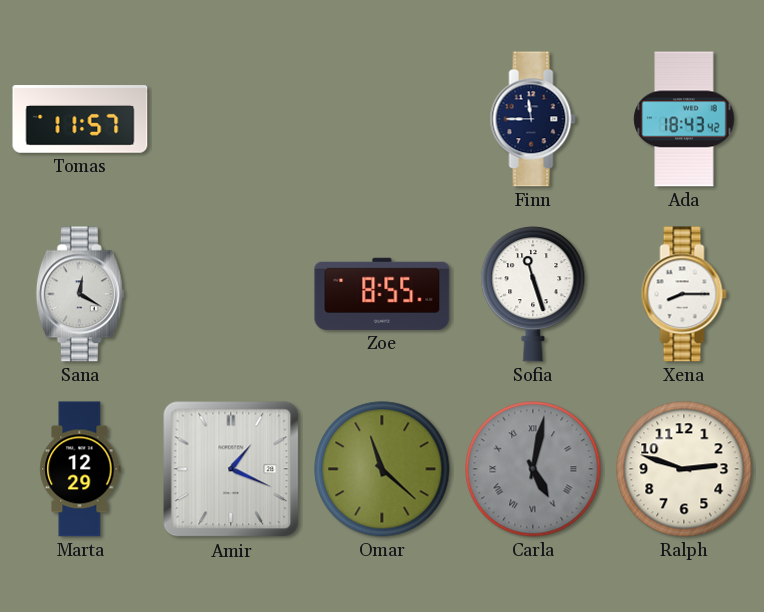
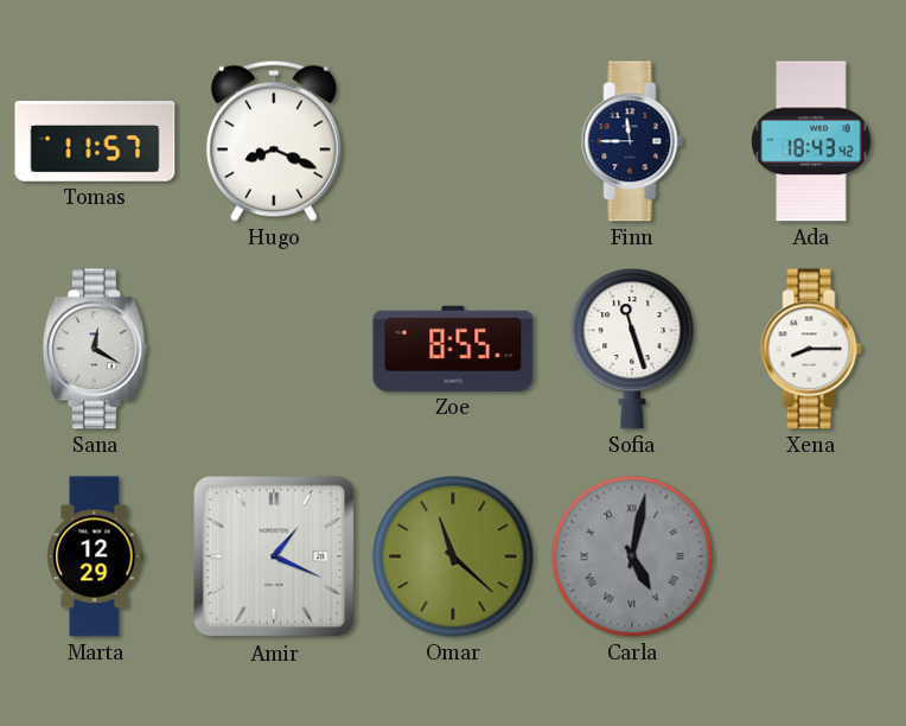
Hugo: none -> 8:19 (274, 141)
Ralph: 2:48 -> none (684, 469)
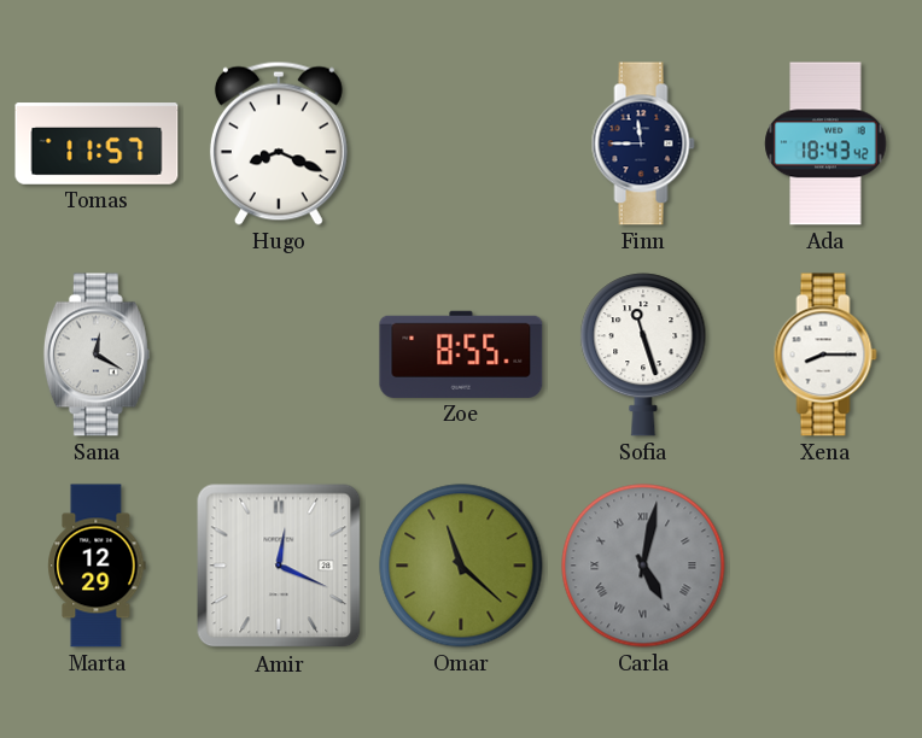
Amir: 1:19 -> 12:19 (279, 566)
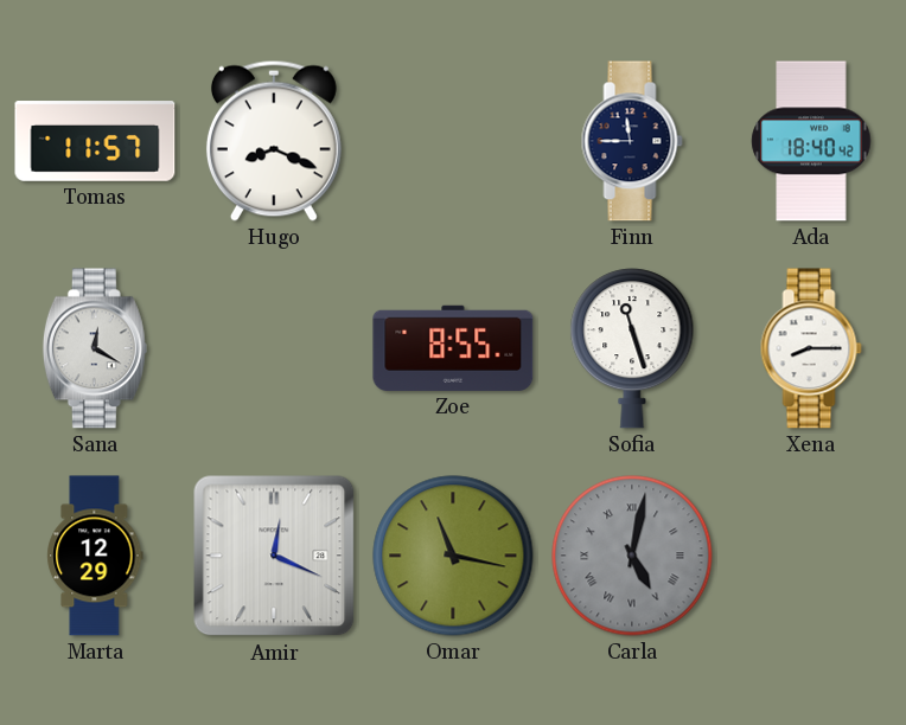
Ada: 18:43 -> 18:40 (811, 141)
Omar: 11:22 -> 11:17 (453, 556)
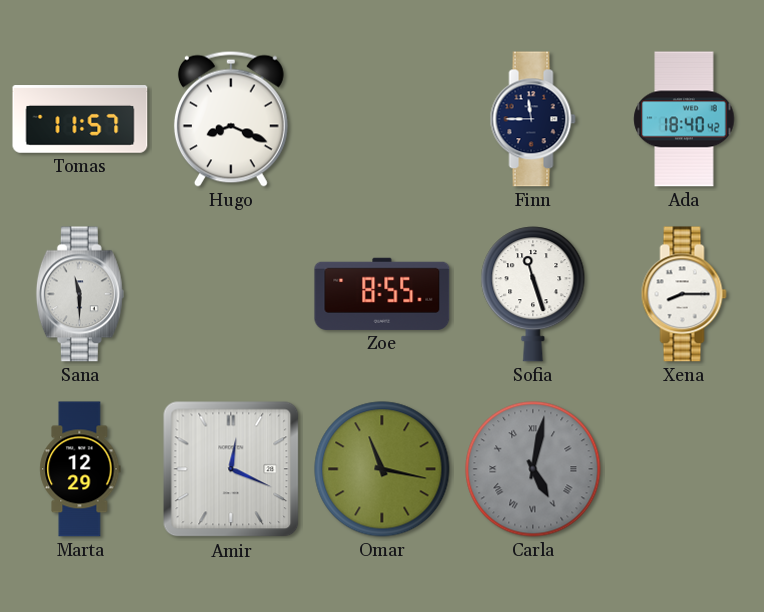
Sana: 12:20 -> 11:30 (80, 294)
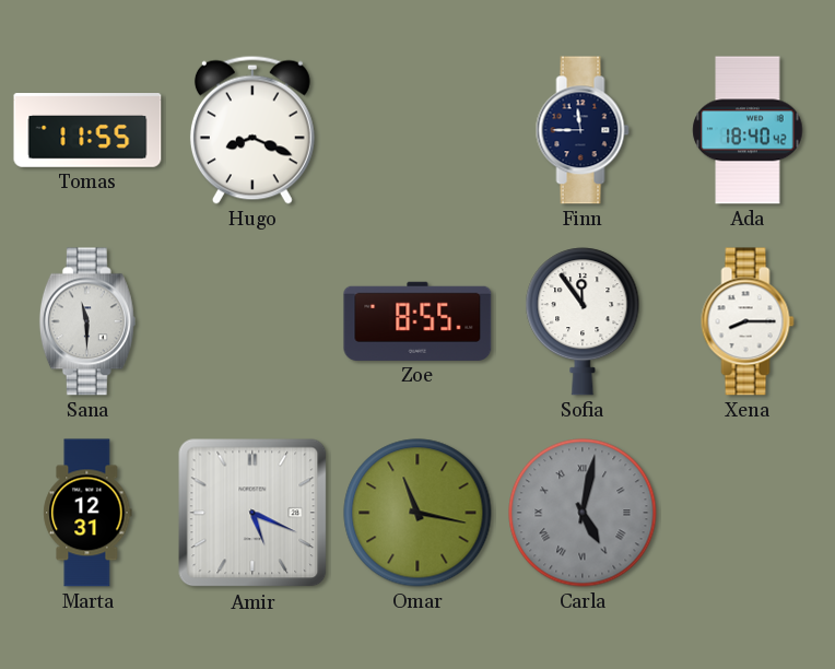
Tomas: 11:57 -> 11:55 (87, 130)
Sofia: 11:27 -> 11:54 (583, 321)
Marta: 12:29 -> 12:31 (87, 513)
Amir: 12:19 -> 5:19 (252, 513)
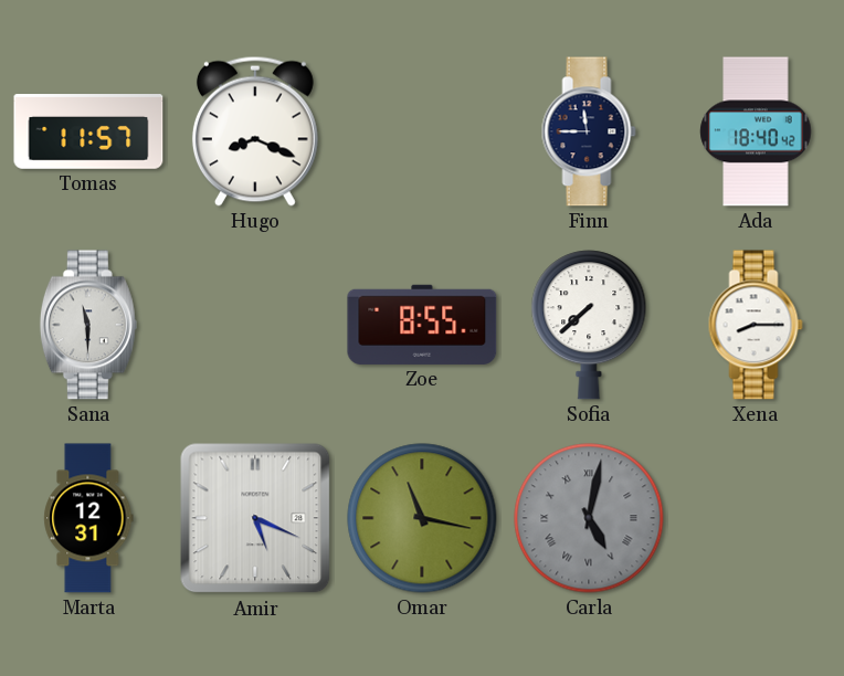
Tomas: 11:55 -> 11:57 (88, 131)
Sofia: 11:54 -> 7:38 (589, 325)
